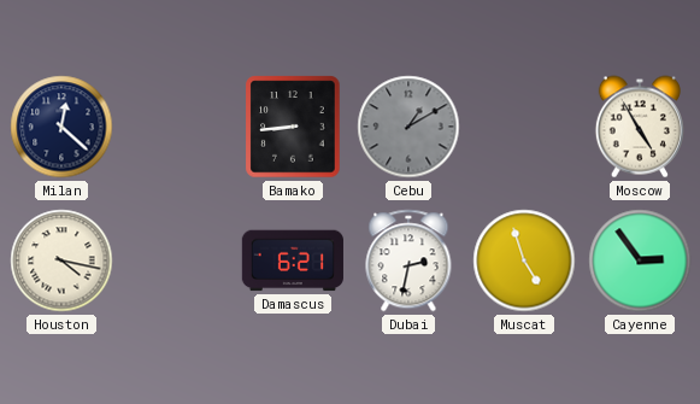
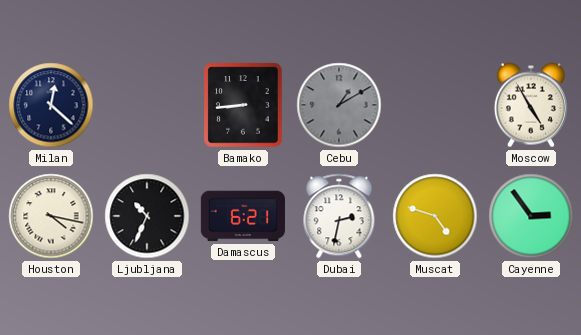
Ljubljana: none -> 10:34 (147, 216)
Muscat: 4:57 -> 4:48 (435, 216)
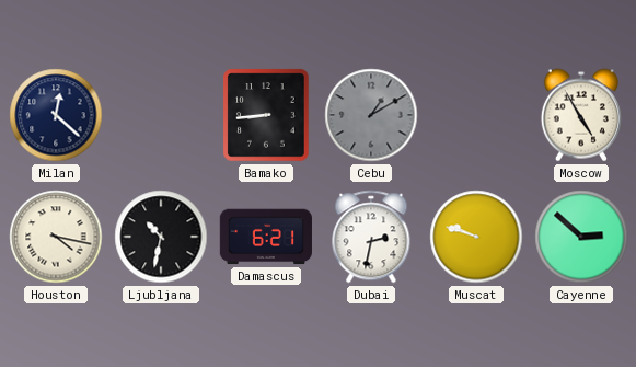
Ljubljana: 10:34 -> 10:32 (161, 237)
Muscat: 4:48 -> 9:48 (476, 237)
Cayenne: 2:54 -> 2:52 (581, 237)
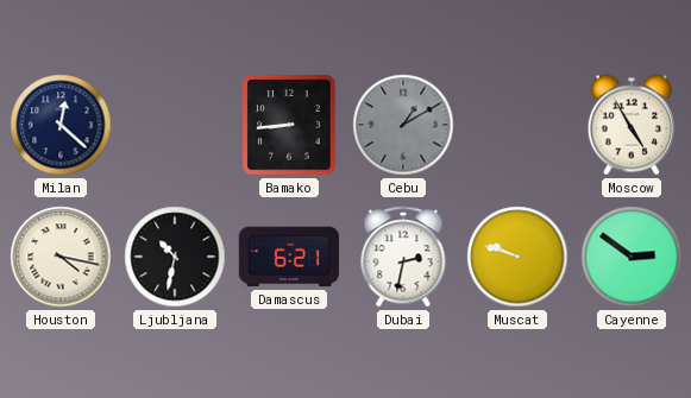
Cayenne: 2:52 -> 2:51 (632, 257)
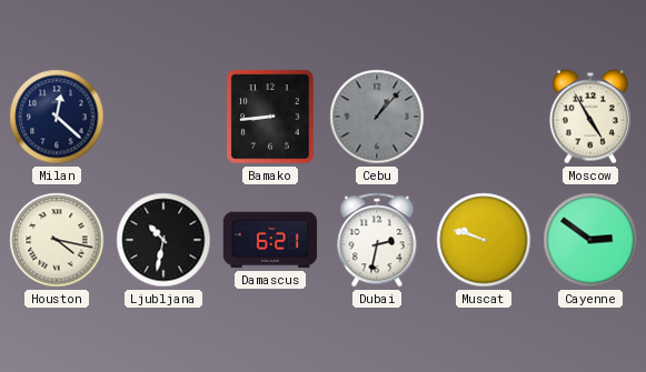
Cebu: 1:10 -> 1:07 (377, 117)
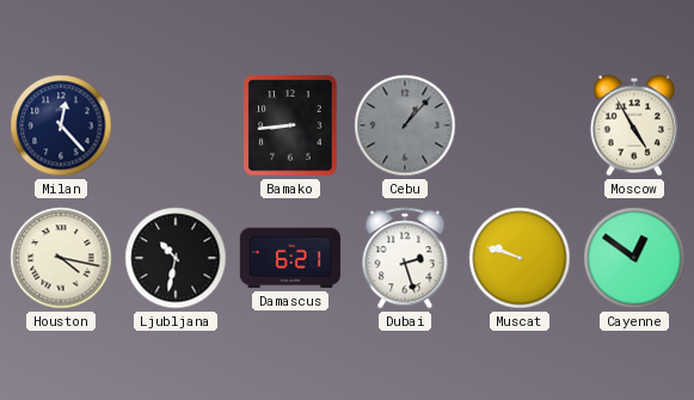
Milan: 12:22 -> 12:23 (61, 125)
Dubai: 2:32 -> 2:27 (405, 258)
Cayenne: 2:51 -> 12:51 (634, 258)
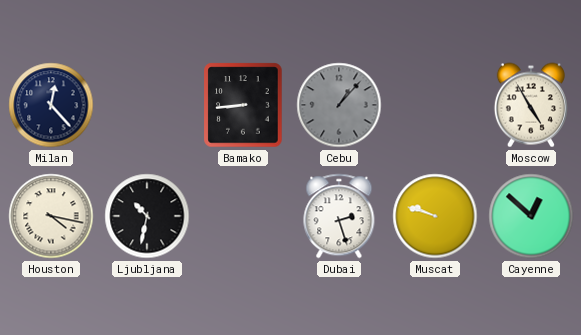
Damascus: 6:21 -> none (290, 258)
Cayenne: 12:51 -> 12:52 (531, 216)
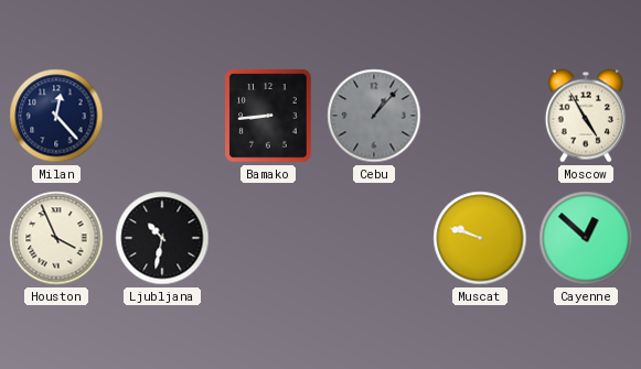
Houston: 4:17 -> 3:56 (56, 238)
Dubai: 2:27 -> none (339, 216)
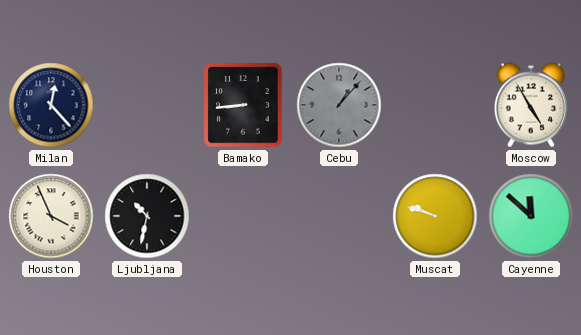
Cayenne: 12:52 -> 11:52 (531, 216)
